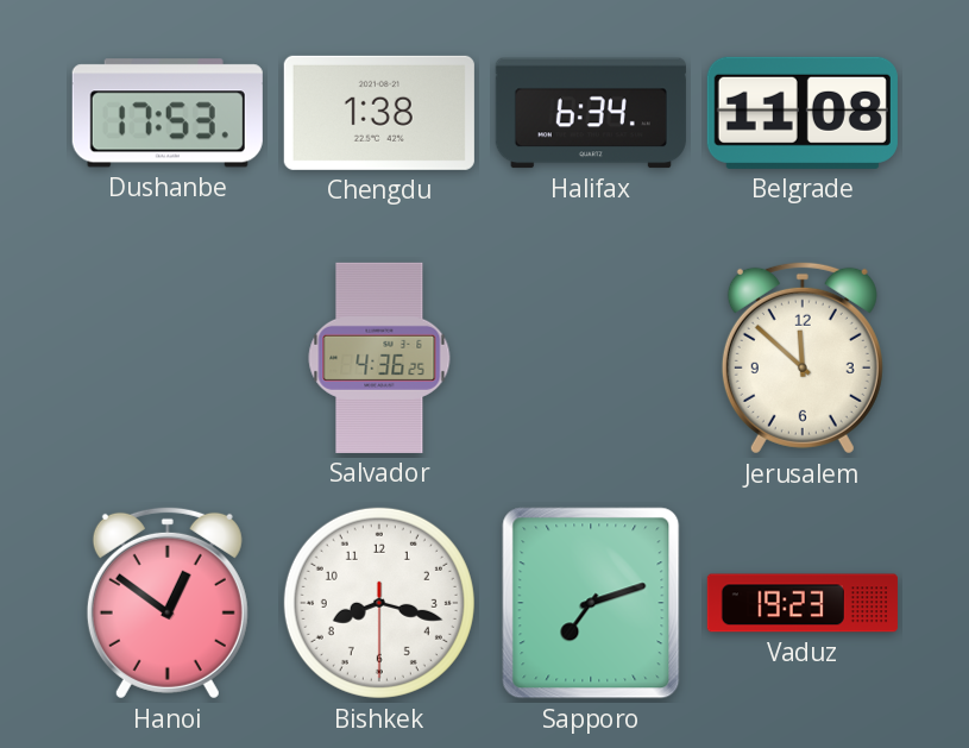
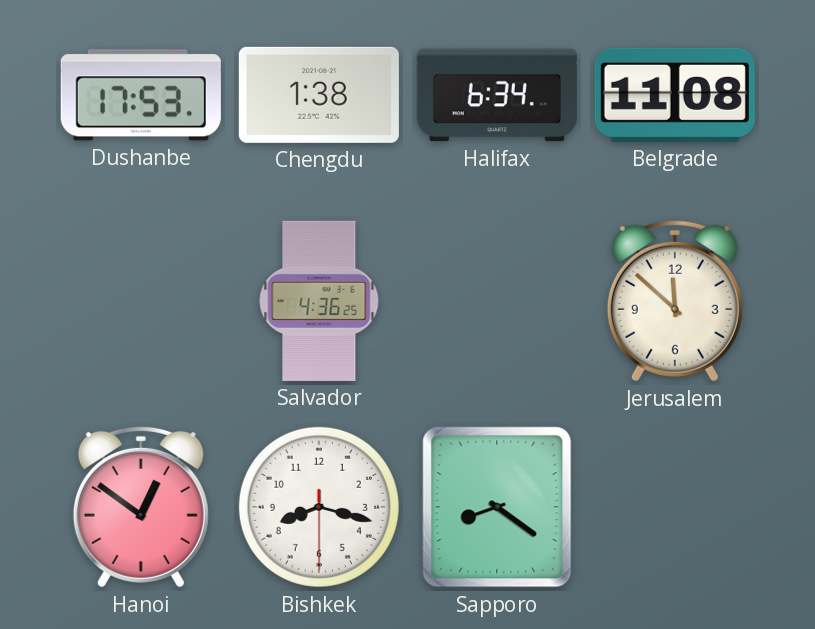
Sapporo: 7:12 -> 8:21 (497, 507)
Vaduz: 19:23 -> none (803, 603)
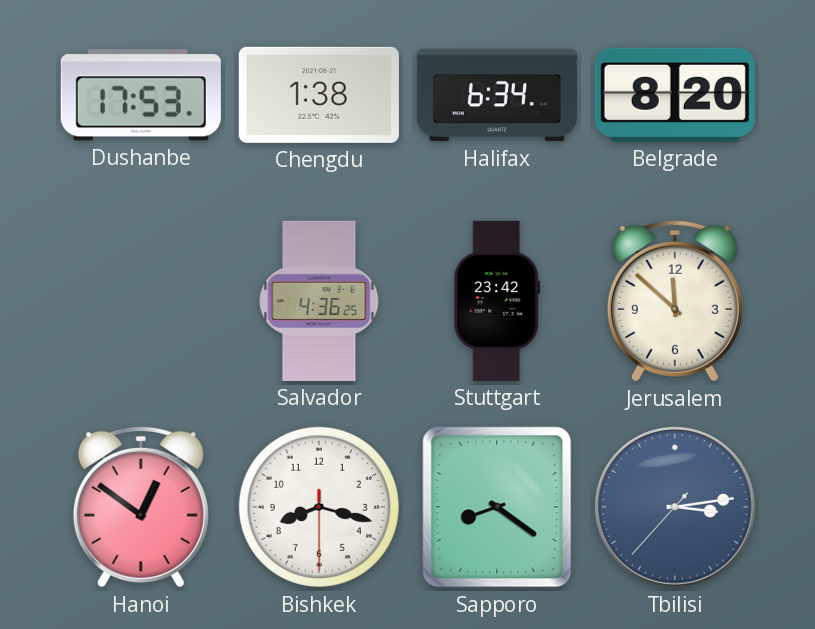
Belgrade: 11:08 -> 8:20 (675, 95)
Stuttgart: none -> 23:42 (497, 301)
Tbilisi: none -> 3:13 (675, 507)
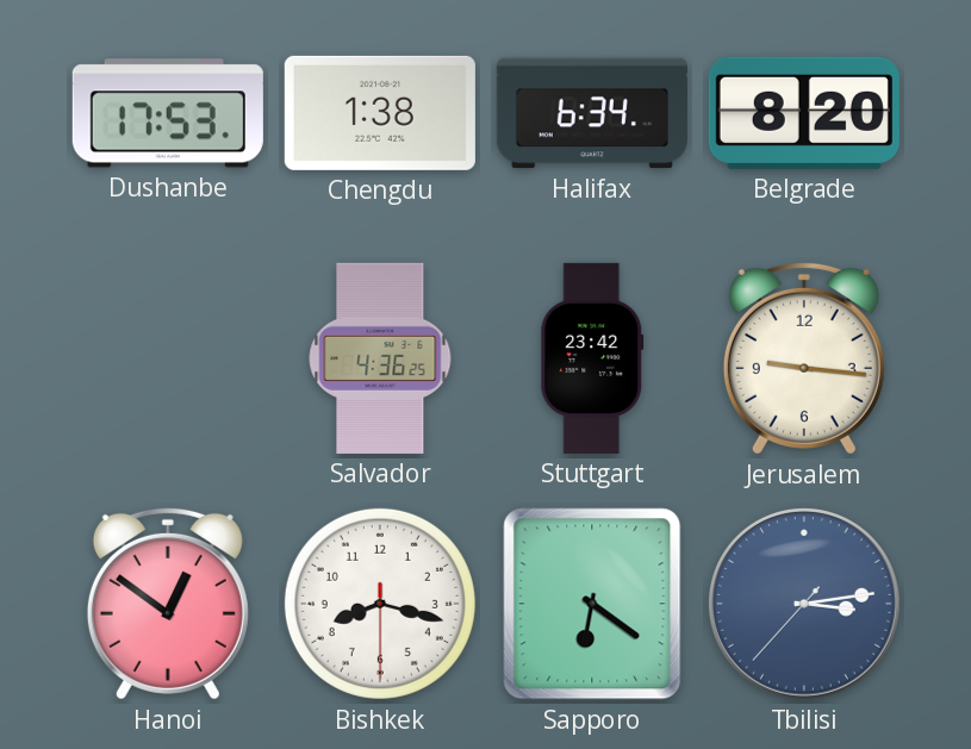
Jerusalem: 11:52 -> 9:16 (804, 358)
Sapporo: 8:21 -> 6:21 (592, 604)
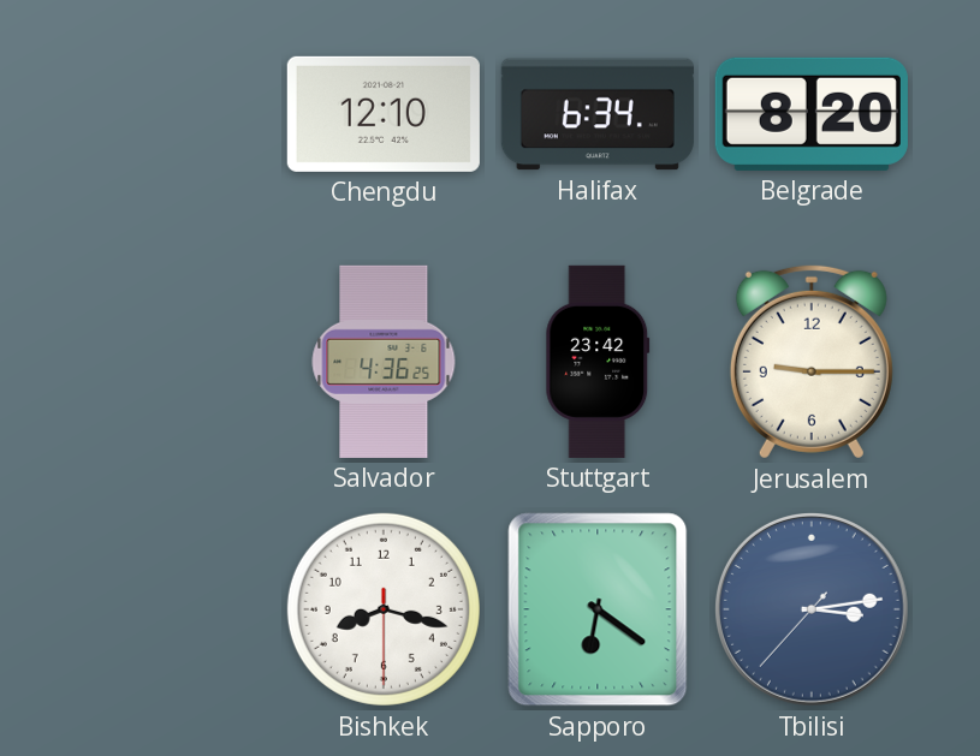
Dushanbe: 17:53 -> none (168, 113)
Chengdu: 1:38 -> 12:10 (384, 114)
Jerusalem: 9:16 -> 9:15 (812, 362)
Hanoi: 12:51 -> none (168, 604)
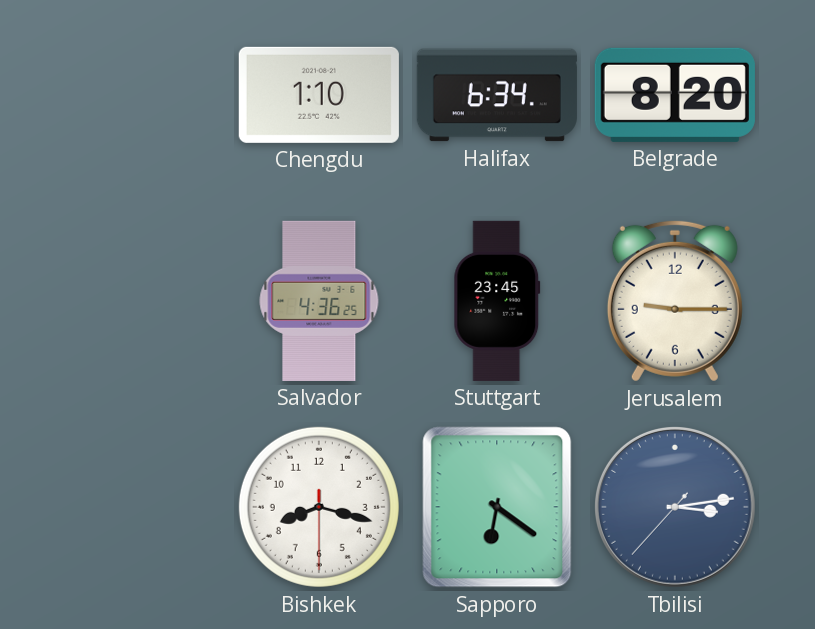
Chengdu: 12:10 -> 1:10 (319, 95)
Stuttgart: 23:42 -> 23:45 (497, 301)
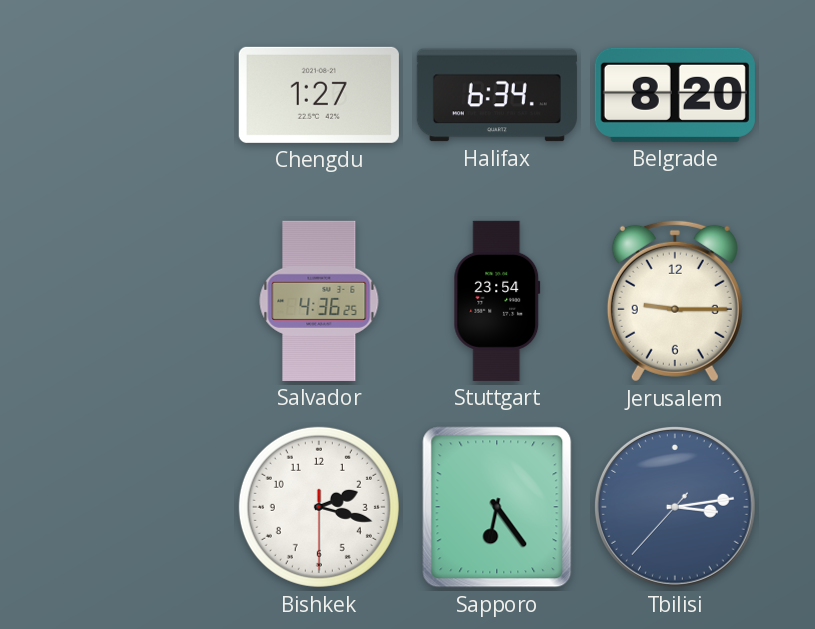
Chengdu: 1:10 -> 1:27 (319, 95)
Stuttgart: 23:45 -> 23:54 (497, 301)
Bishkek: 8:17 -> 2:17 (319, 507)
Sapporo: 6:21 -> 6:24 (497, 507)
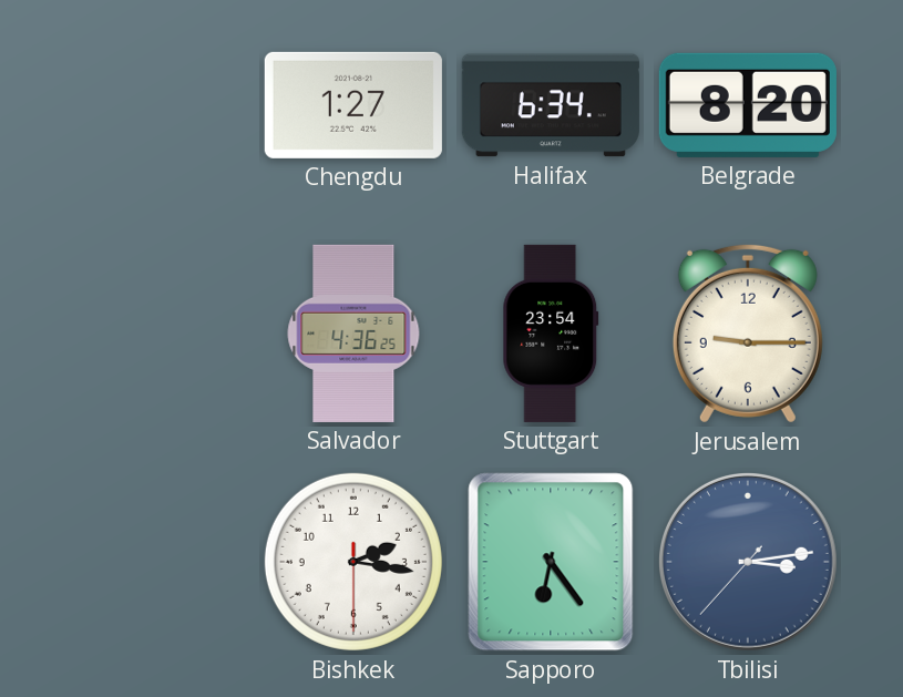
Bishkek: 2:17 -> 2:16 (353, 562)
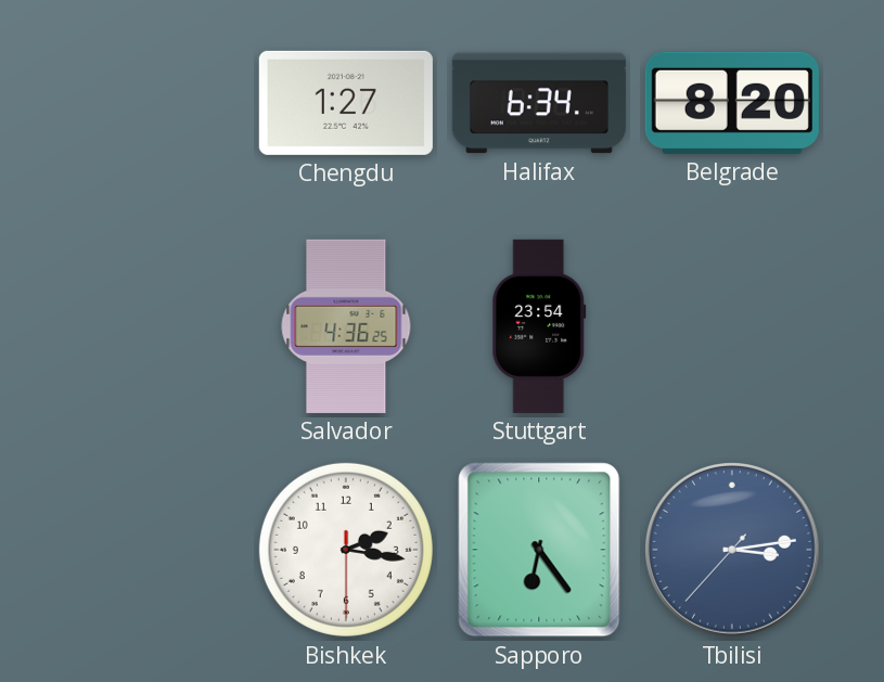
Jerusalem: 9:15 -> none (748, 334)
